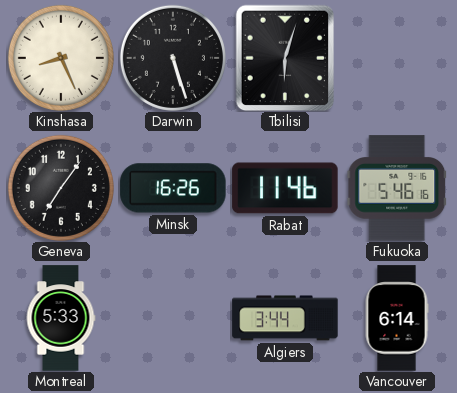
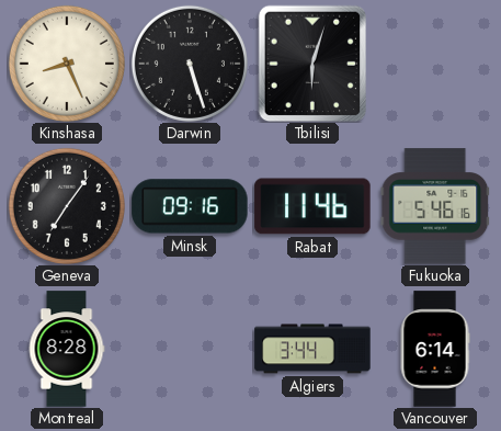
Minsk: 16:26 -> 09:16 (190, 206)
Montreal: 5:33 -> 8:28 (67, 349)
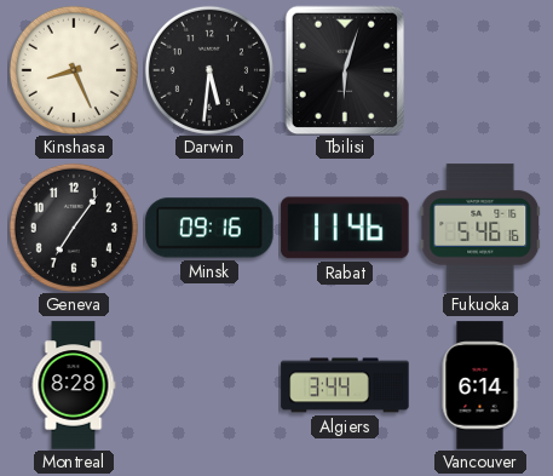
Darwin: 5:27 -> 5:31 (209, 70)
